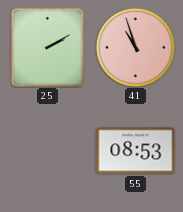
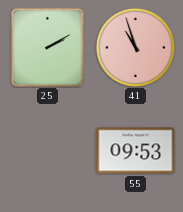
55: 08:53 -> 09:53 (136, 151)
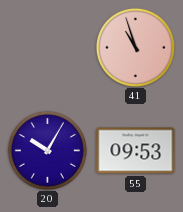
25: 2:10 -> none (47, 47)
20: none -> 10:05 (47, 150)
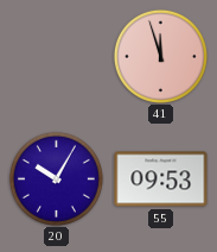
41: 10:57 -> 11:57 (160, 56)
